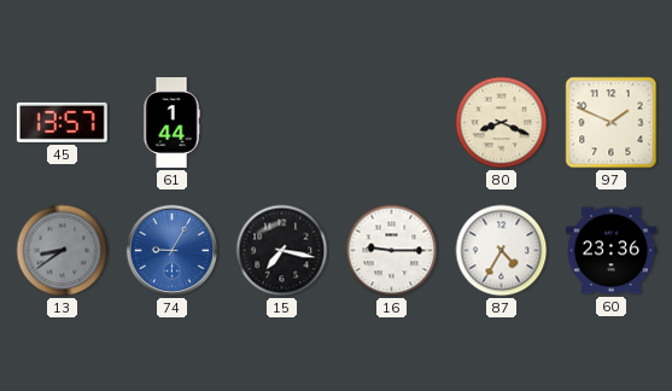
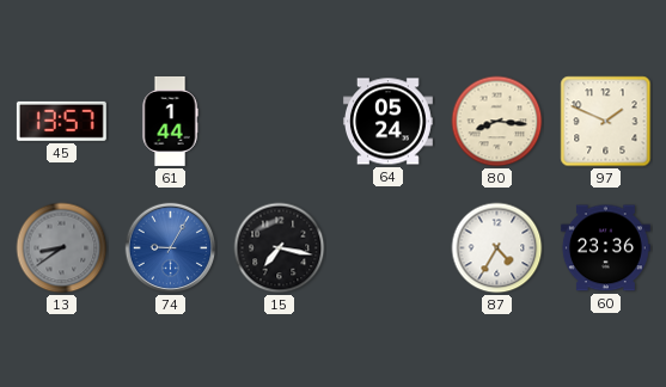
64: none -> 05:24 (387, 122)
80: 8:19 -> 8:16 (497, 122)
16: 9:15 -> none (392, 251)
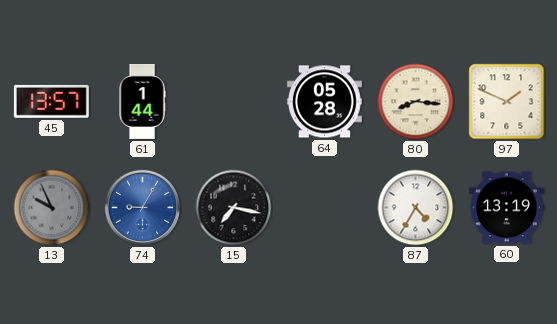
64: 05:24 -> 05:28 (324, 102)
13: 8:39 -> 9:56 (52, 208)
60: 23:36 -> 13:19 (506, 208)
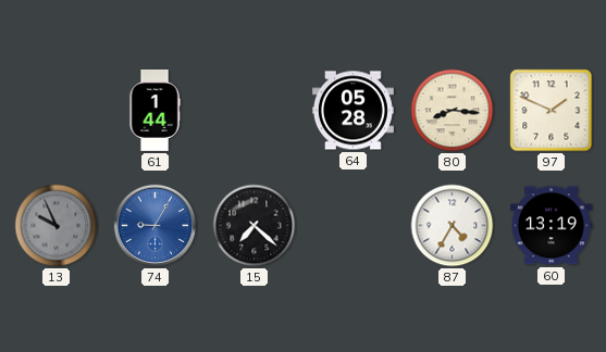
45: 13:57 -> none (51, 101)
15: 7:17 -> 7:22 (255, 226)
